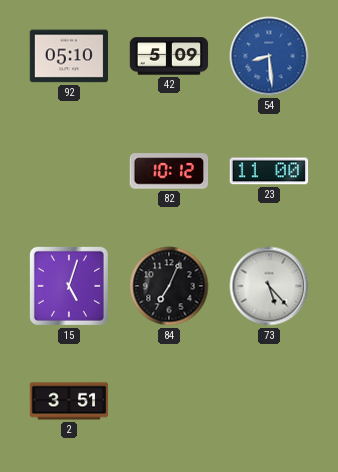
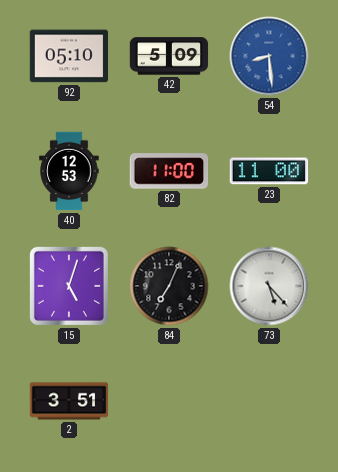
40: none -> 12:53 (69, 171)
82: 10:12 -> 11:00 (169, 171)
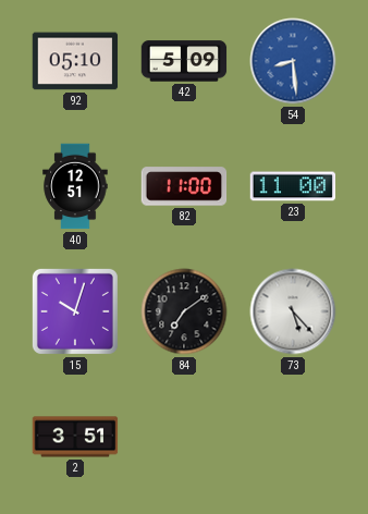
40: 12:53 -> 12:51 (75, 186)
15: 5:03 -> 10:03 (75, 311)
84: 7:04 -> 7:09 (184, 311)
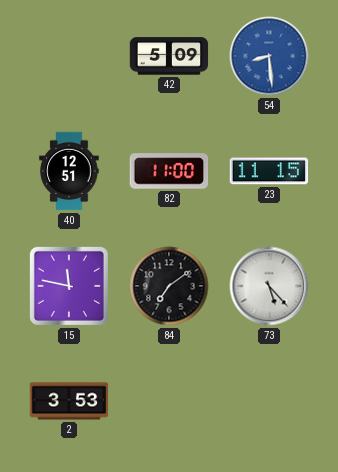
92: 05:10 -> none (75, 61)
23: 11:00 -> 11:15 (269, 171)
15: 10:03 -> 11:47 (69, 286)
2: 3:51 -> 3:53 (69, 401)
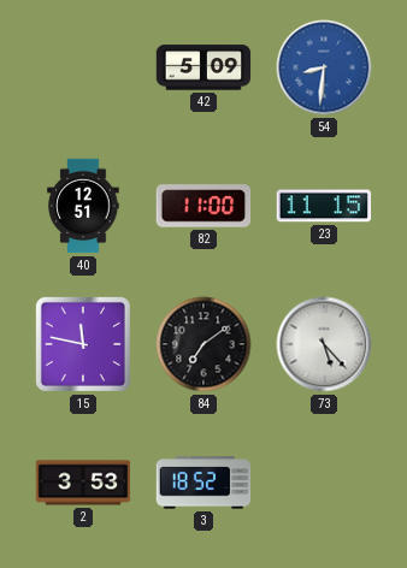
54: 8:29 -> 8:31 (324, 67)
3: none -> 18:52 (203, 483)
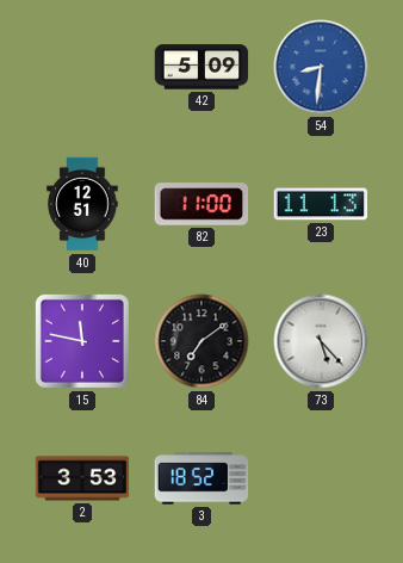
23: 11:15 -> 11:13 (321, 204)
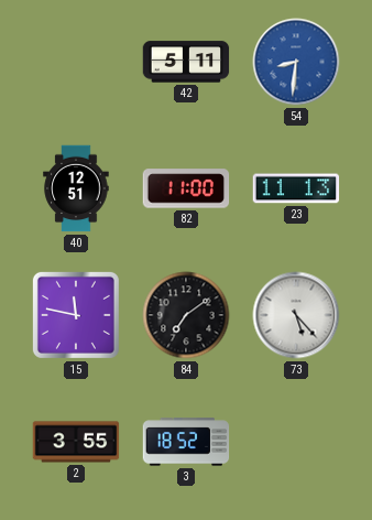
42: 5:09 -> 5:11 (186, 62)
2: 3:53 -> 3:55 (76, 442)
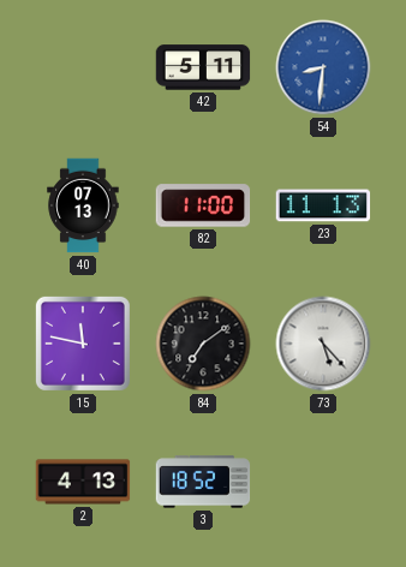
40: 12:51 -> 07:13 (83, 205)
2: 3:55 -> 4:13 (83, 482)
